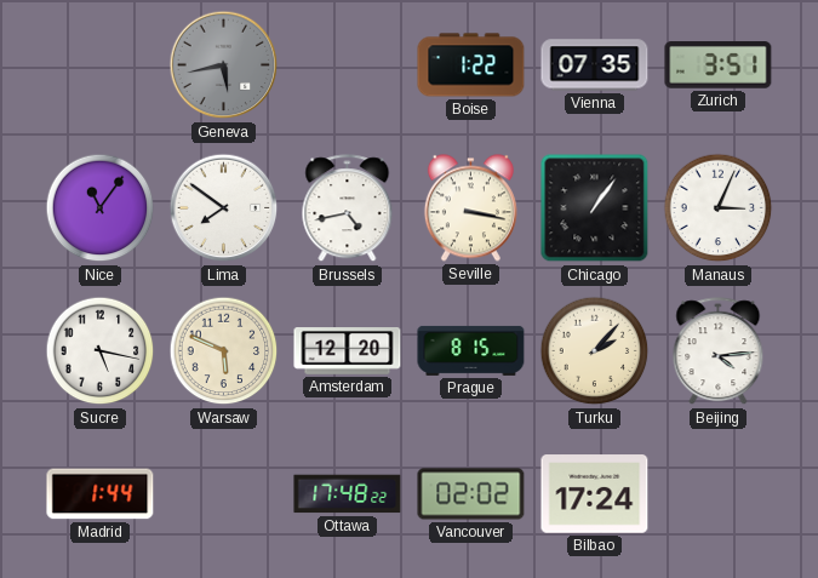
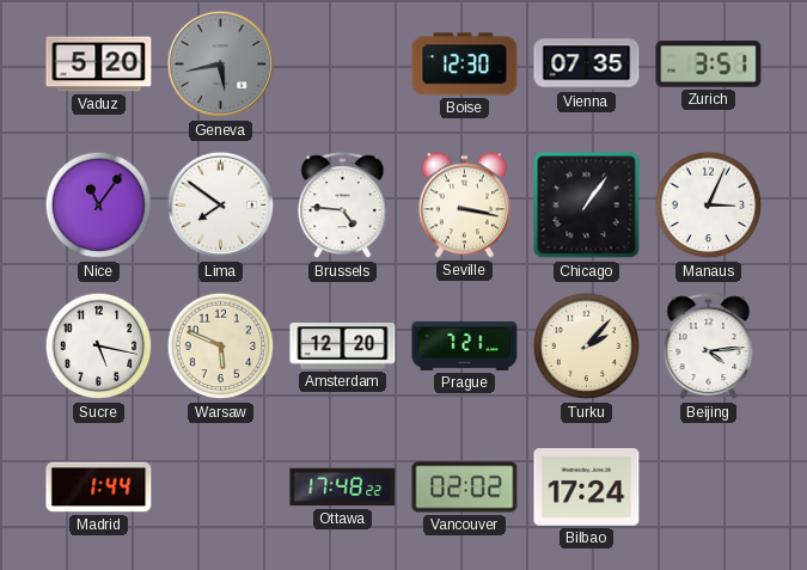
Vaduz: none -> 5:20 (99, 65)
Boise: 1:22 -> 12:30 (465, 65)
Brussels: 4:43 -> 4:46 (343, 206)
Prague: 8:15 -> 7:21 (465, 345)
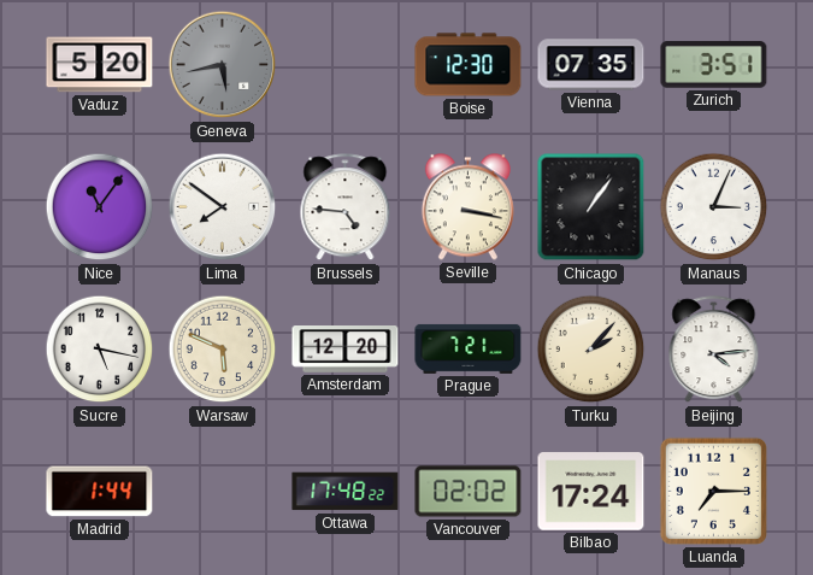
Luanda: none -> 7:15 (713, 491)
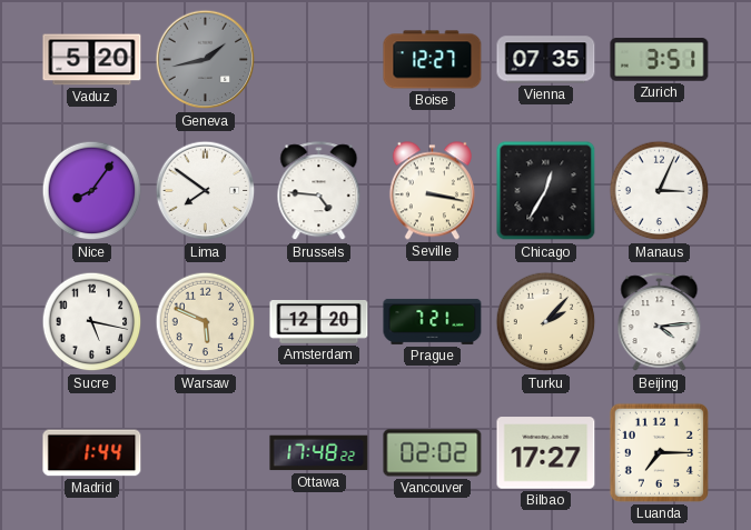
Geneva: 5:43 -> 1:43 (206, 60)
Boise: 12:30 -> 12:27 (433, 60)
Nice: 11:06 -> 8:06 (92, 191)
Chicago: 1:06 -> 12:35 (546, 191)
Bilbao: 17:24 -> 17:27 (546, 453)
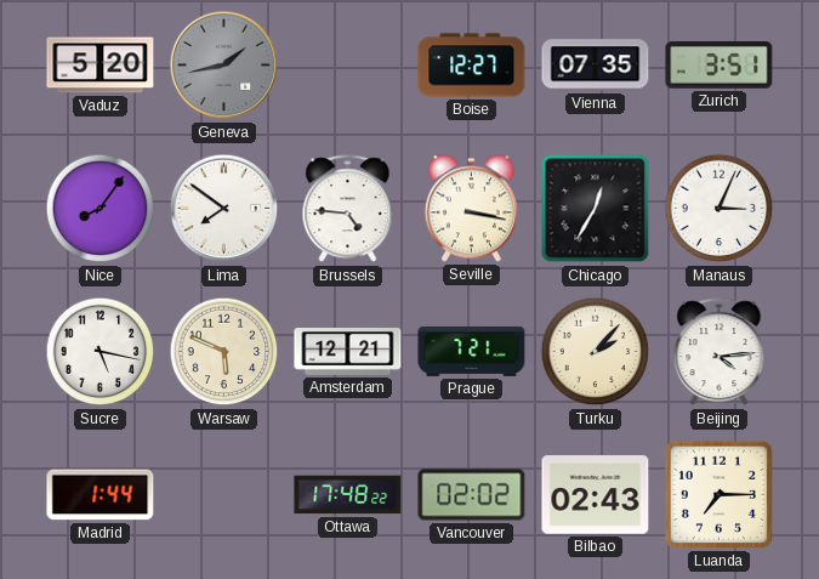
Amsterdam: 12:20 -> 12:21 (348, 352)
Bilbao: 17:27 -> 02:43 (596, 495)
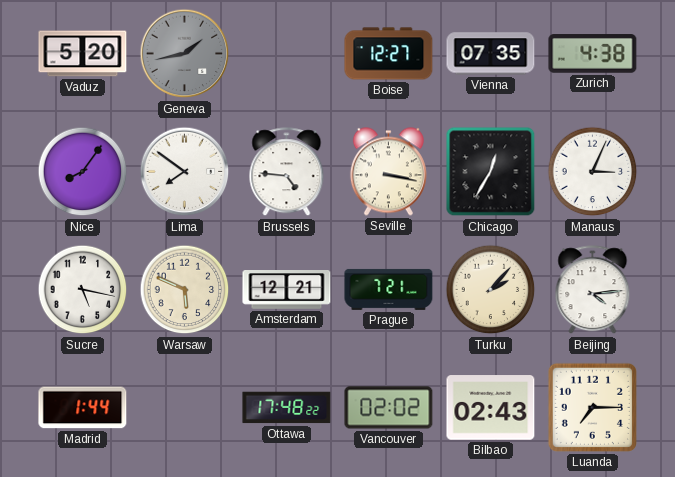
Zurich: 3:51 -> 4:38 (593, 54)
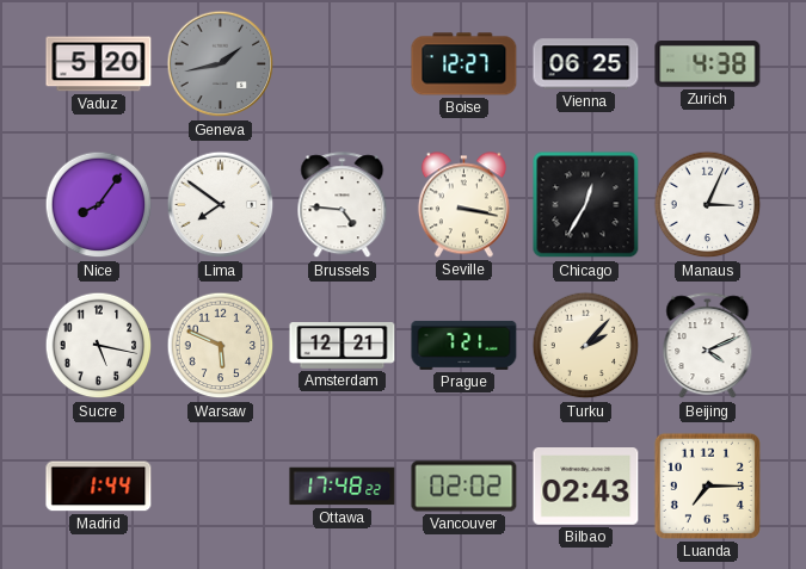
Vienna: 07:35 -> 06:25 (586, 64)
Beijing: 4:14 -> 4:11 (708, 346)
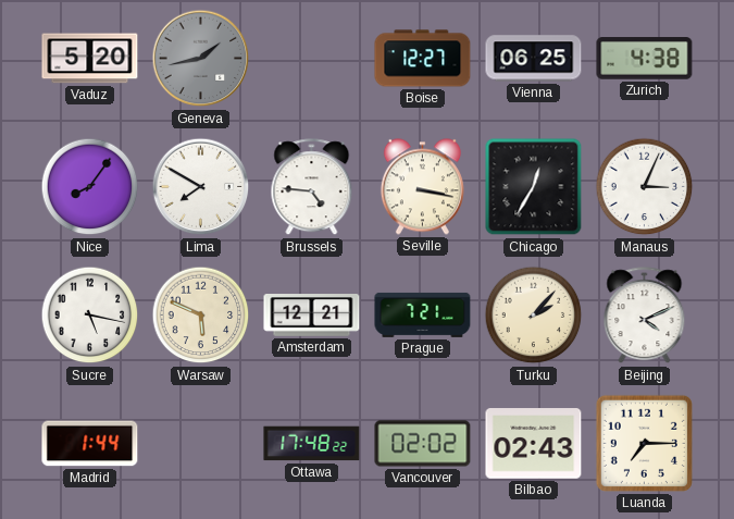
Lima: 7:51 -> 7:50 (201, 187)
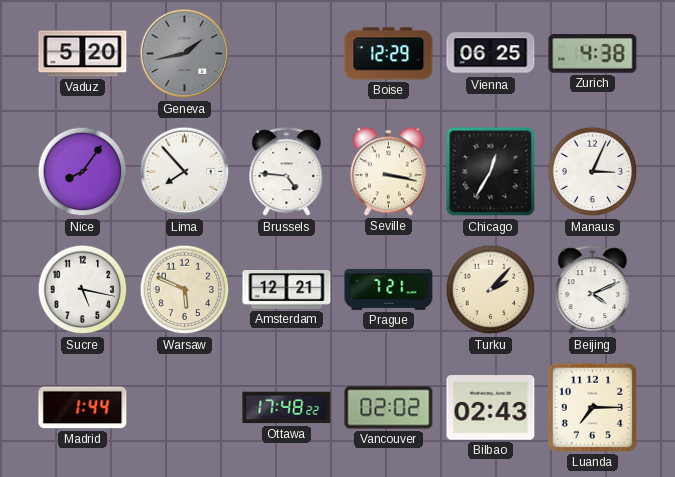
Boise: 12:27 -> 12:29 (389, 54)
Lima: 7:50 -> 7:53 (185, 172)
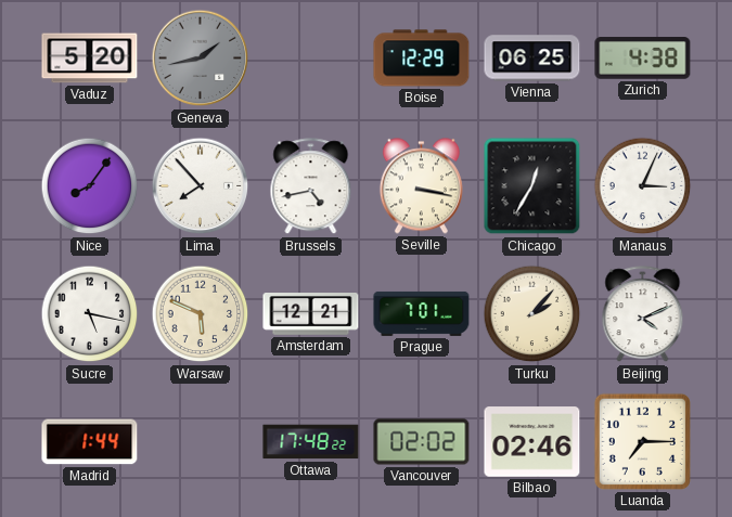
Brussels: 4:46 -> 4:43 (311, 186)
Prague: 7:21 -> 7:01 (422, 313)
Bilbao: 02:43 -> 02:46 (532, 442)
